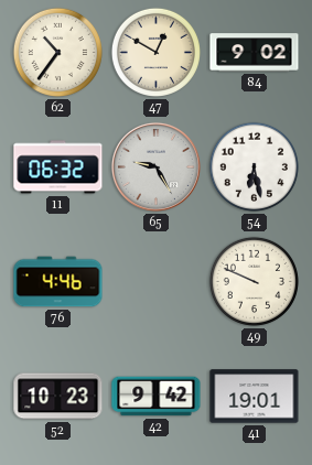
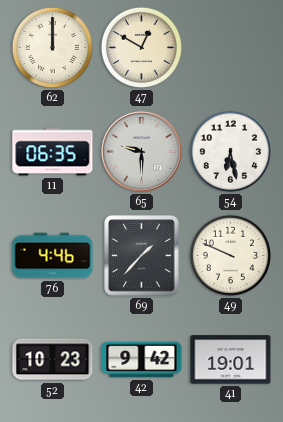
62: 10:36 -> 12:00 (52, 47)
84: 9:02 -> none (255, 53)
11: 06:32 -> 06:35 (53, 152)
65: 9:25 -> 9:30 (141, 151)
69: none -> 1:37 (142, 256)
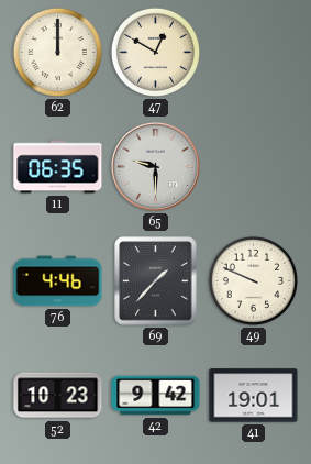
54: 6:28 -> none (230, 151)
